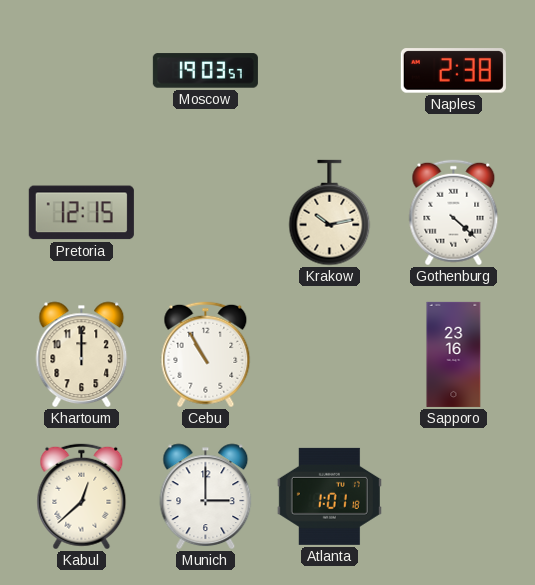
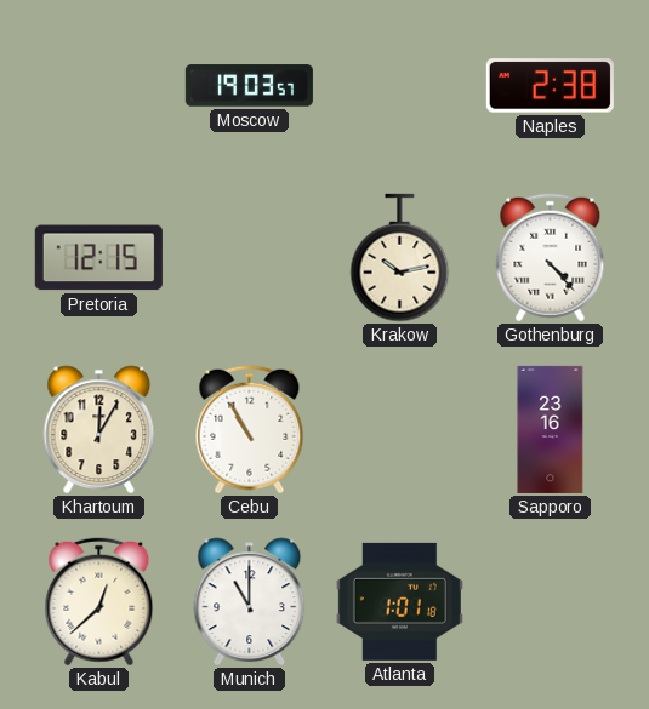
Gothenburg: 4:22 -> 4:23 (551, 258)
Khartoum: 12:00 -> 12:05 (99, 430)
Munich: 3:00 -> 11:00 (250, 602)
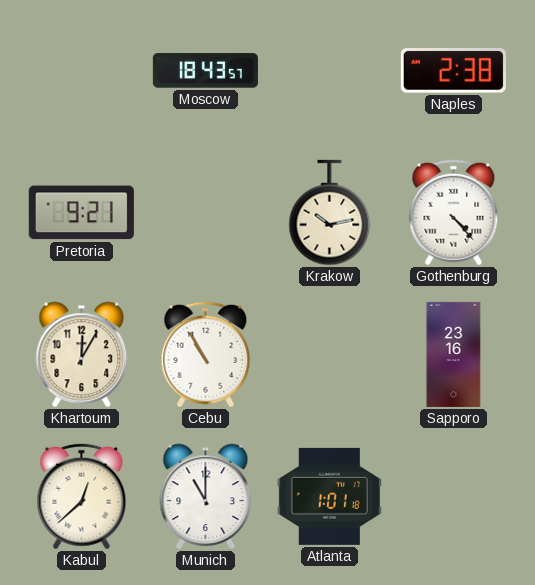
Moscow: 19:03 -> 18:43 (205, 71)
Pretoria: 12:15 -> 9:21 (81, 213)
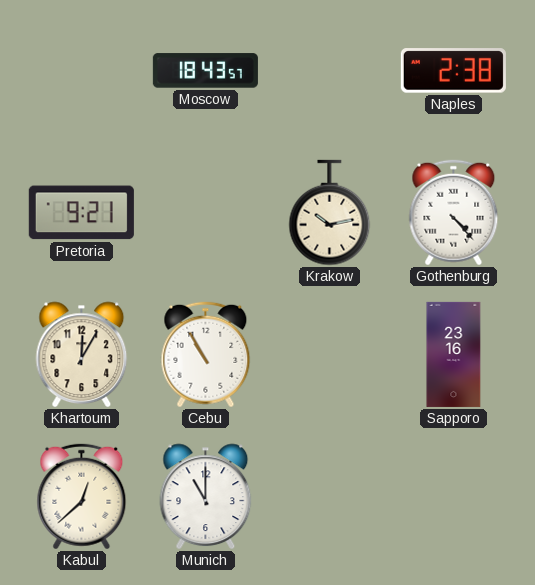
Atlanta: 1:01 -> none (329, 496)
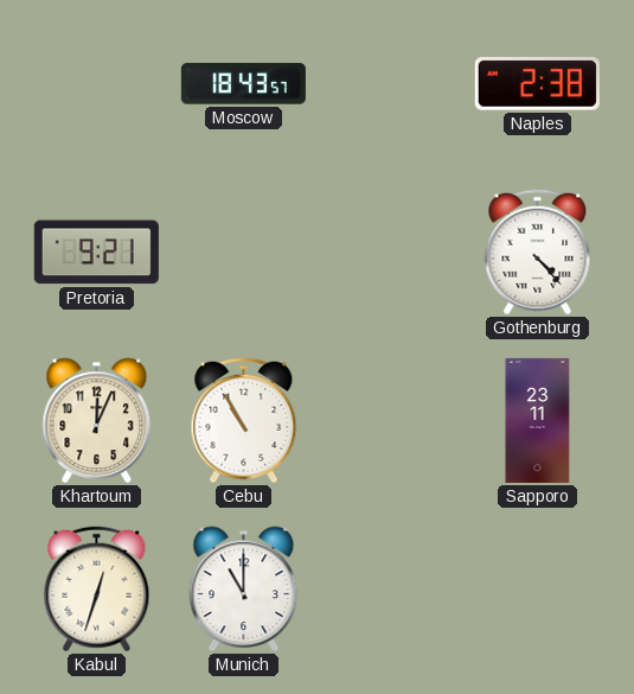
Krakow: 10:13 -> none (330, 213)
Khartoum: 12:05 -> 12:04 (97, 421)
Sapporo: 23:16 -> 23:11 (538, 420)
Kabul: 12:38 -> 12:33 (97, 590)
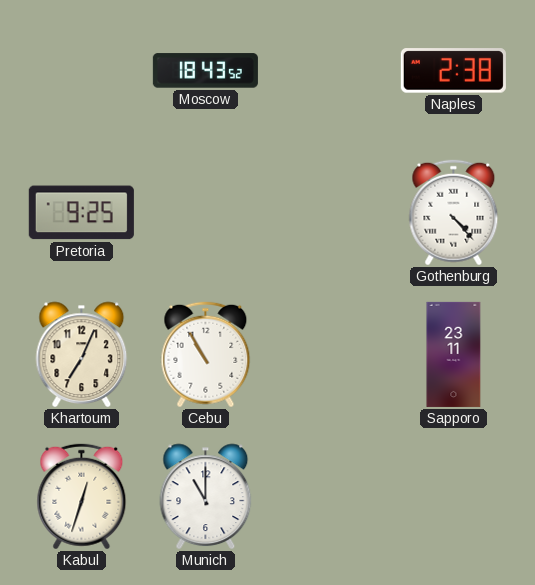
Moscow: 18:43:57 -> 18:43:52 (205, 71)
Pretoria: 9:21 -> 9:25 (81, 213)
Khartoum: 12:04 -> 7:04 (82, 355)
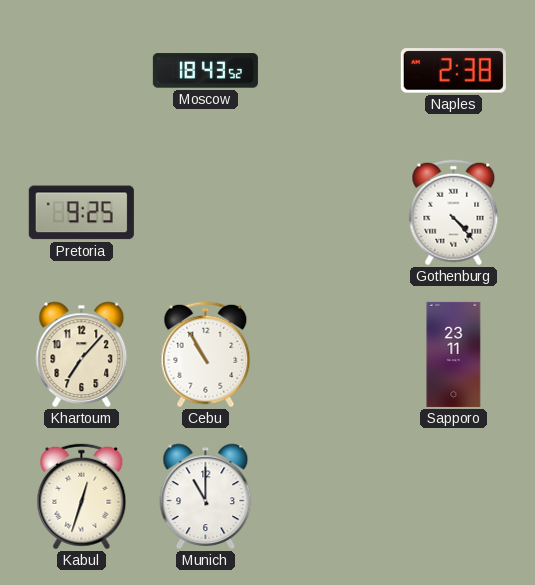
Khartoum: 7:04 -> 7:07 (82, 355)
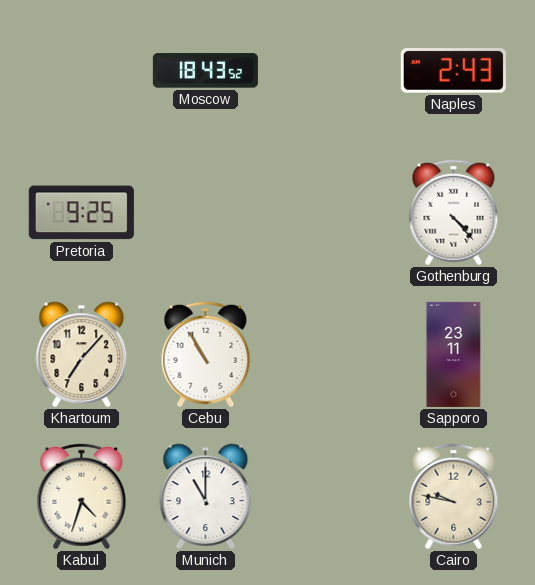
Naples: 2:38 -> 2:43 (453, 71)
Kabul: 12:33 -> 4:33 (82, 497)
Cairo: none -> 9:47 (454, 497)
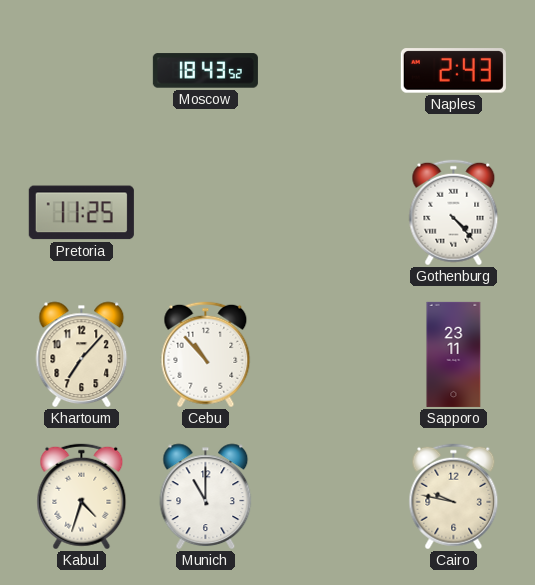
Pretoria: 9:25 -> 11:25 (81, 213)
Cebu: 10:55 -> 10:53 (206, 355)
